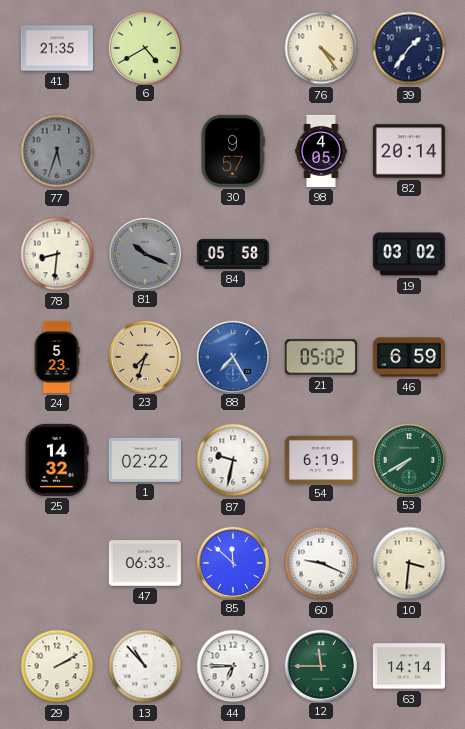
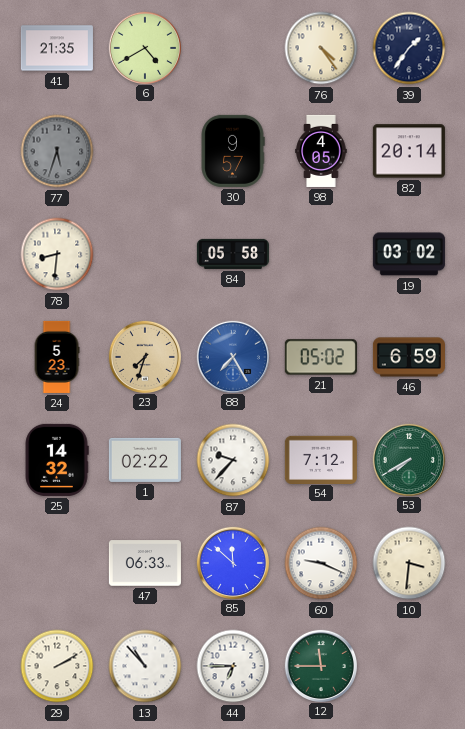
81: 10:19 -> none (144, 253)
87: 9:32 -> 9:37 (233, 460)
54: 6:19 -> 7:12 (321, 459)
63: 14:14 -> none (409, 666)
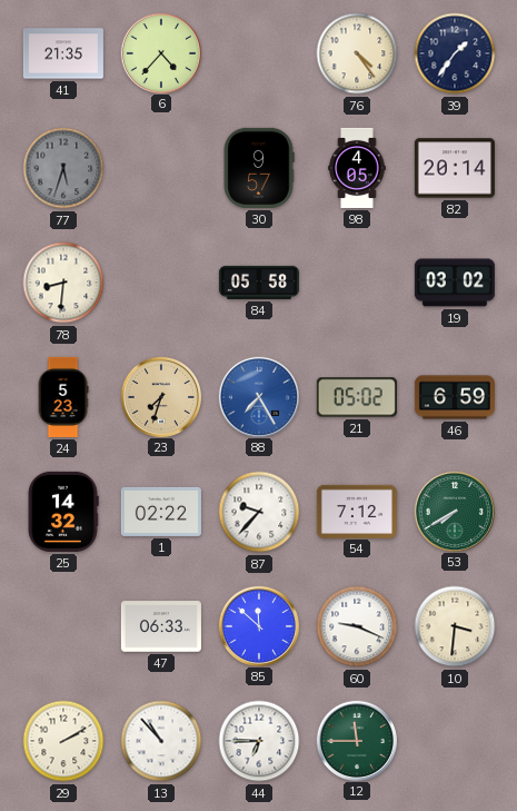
6: 4:40 -> 4:37 (160, 52)
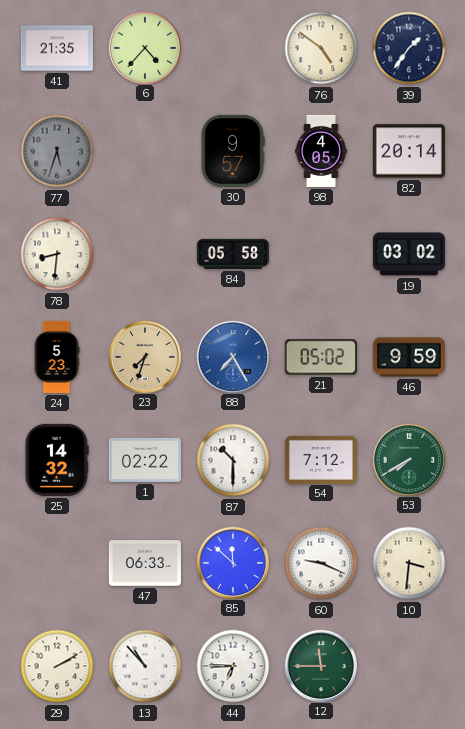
76: 4:24 -> 4:51 (321, 48)
46: 6:59 -> 9:59 (409, 357)
87: 9:37 -> 10:30 (233, 460)
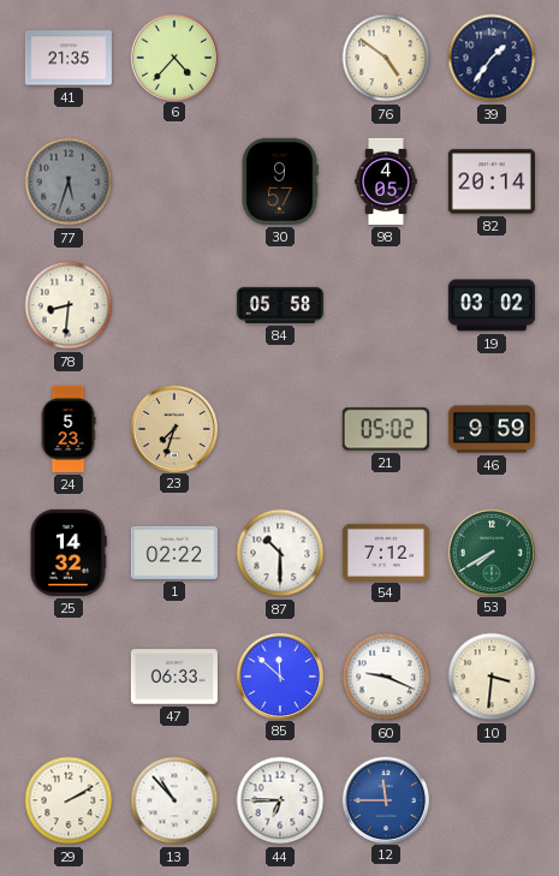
88: 7:25 -> none (232, 356)
12 dial: green -> blue (385, 799)
